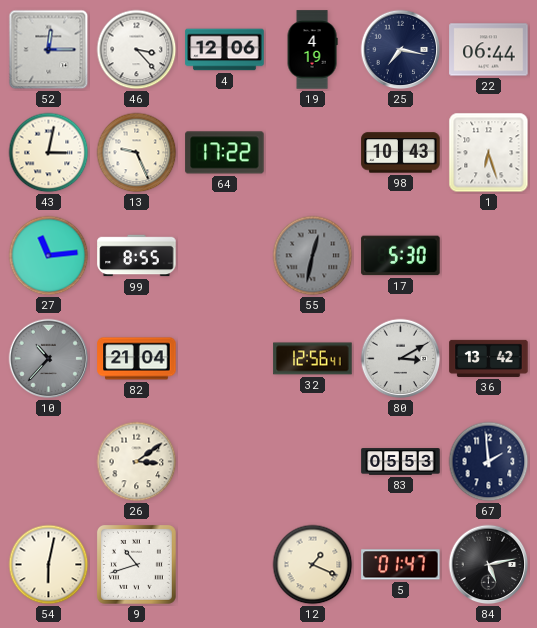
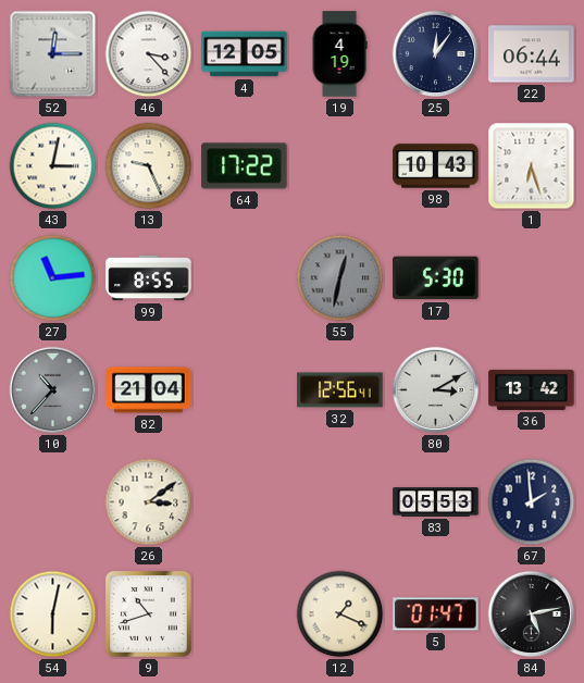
4: 12:06 -> 12:05 (245, 54)
25: 7:17 -> 12:06 (436, 54)
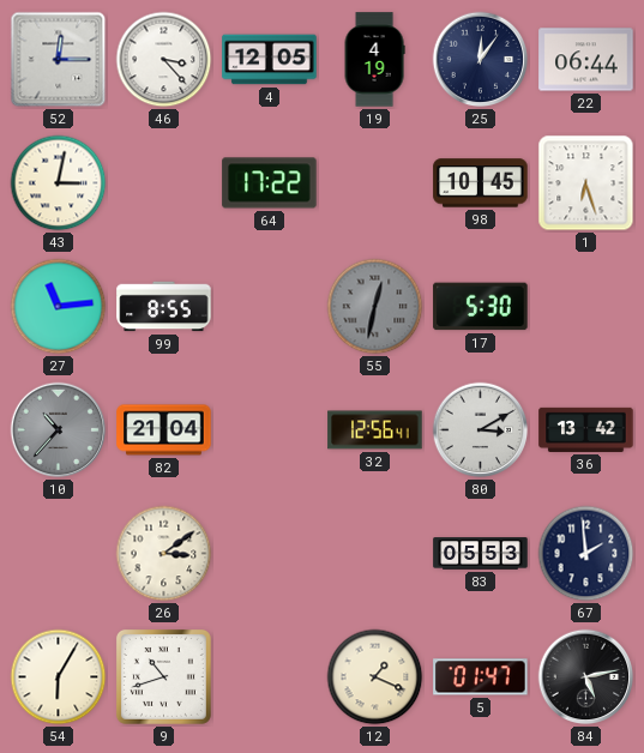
13: 9:26 -> none (149, 166)
98: 10:43 -> 10:45 (481, 183)
54: 6:02 -> 6:05 (59, 677)
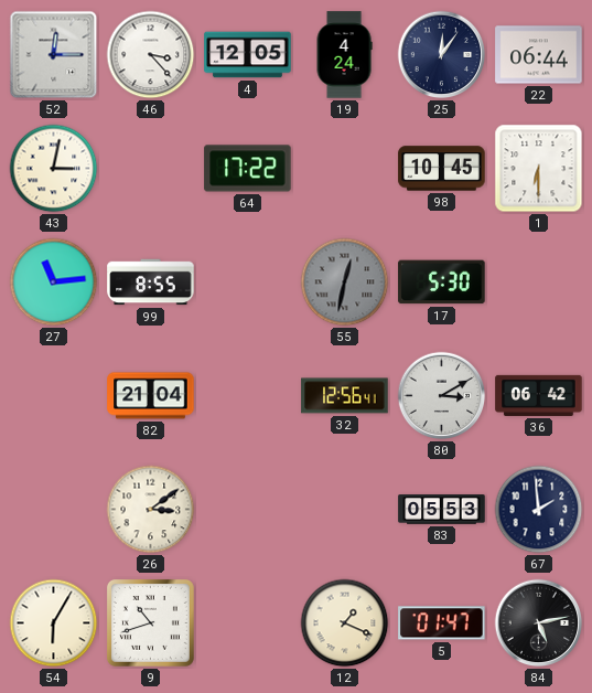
19: 4:19 -> 4:24 (344, 55)
1: 6:27 -> 6:30 (539, 169)
10: 10:37 -> none (59, 430)
36: 13:42 -> 06:42 (539, 395)
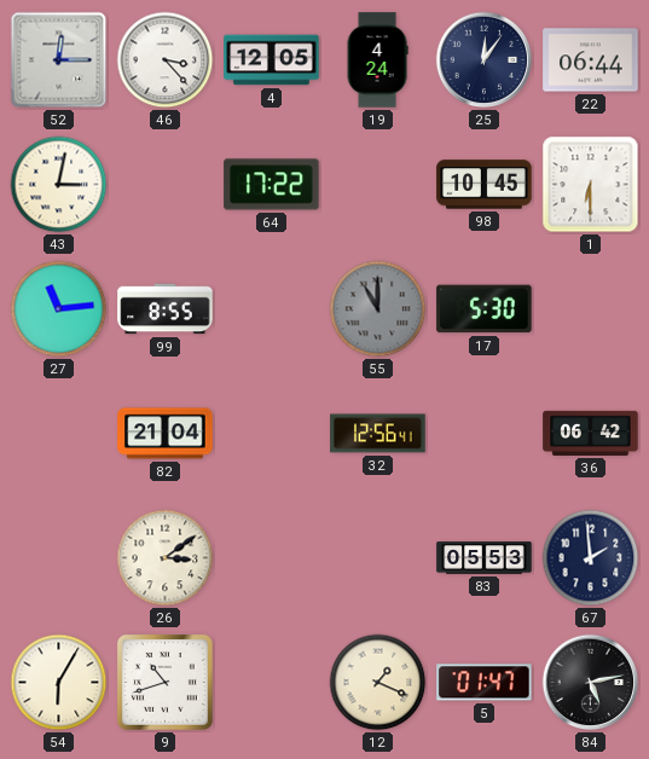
55: 12:32 -> 11:00 (378, 309)
80: 3:10 -> none (442, 396)
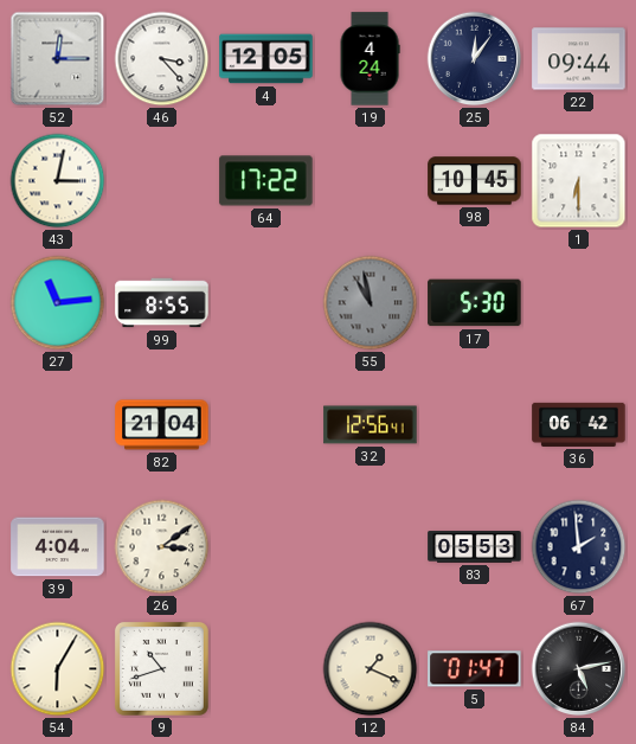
22: 06:44 -> 09:44 (579, 59)
55: 11:00 -> 10:58 (371, 303)
39: none -> 4:04 (58, 547)
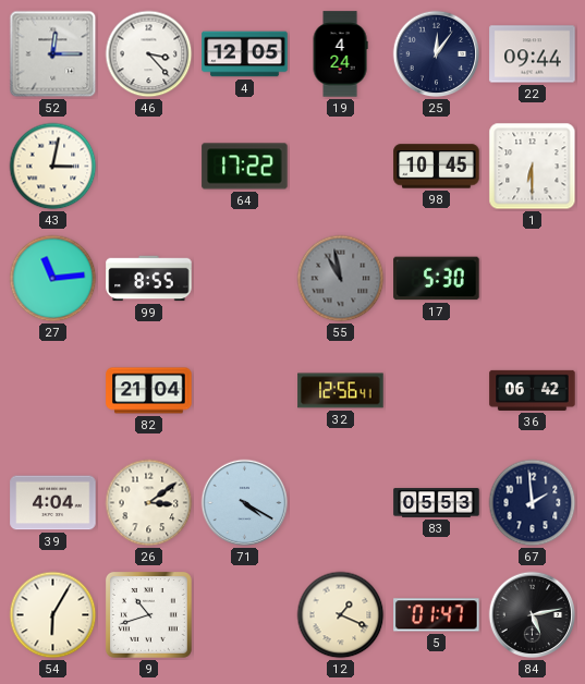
71: none -> 4:20 (245, 503)
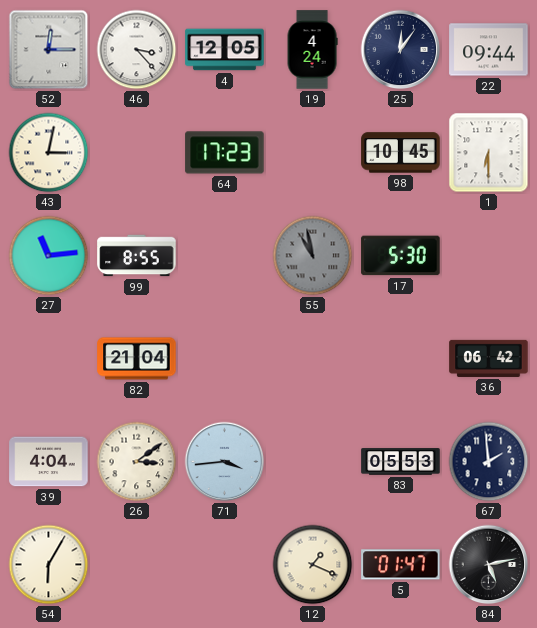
64: 17:22 -> 17:23 (225, 153)
32: 12:56 -> none (341, 391)
71: 4:20 -> 3:44 (225, 462)
9: 10:42 -> none (148, 614)
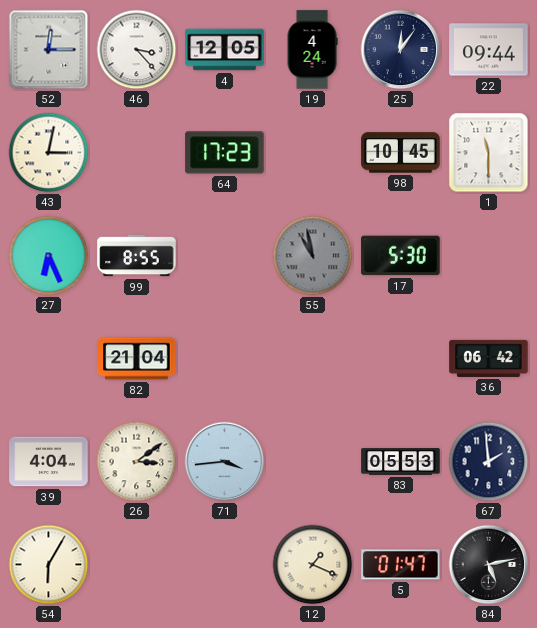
1: 6:30 -> 11:30 (489, 153)
27: 11:14 -> 6:26 (49, 256)
